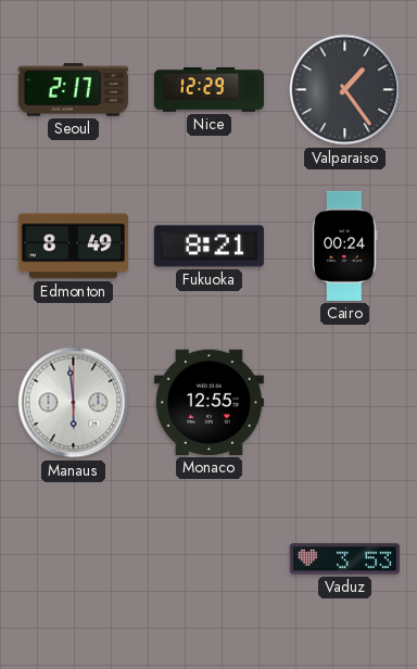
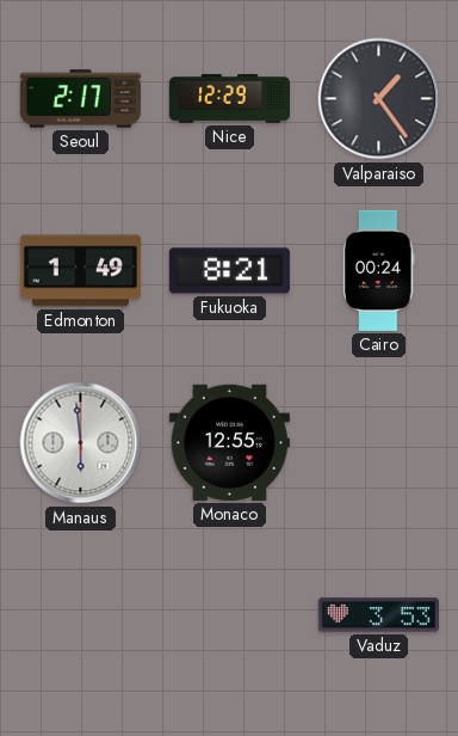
Edmonton: 8:49 -> 1:49 (80, 271)
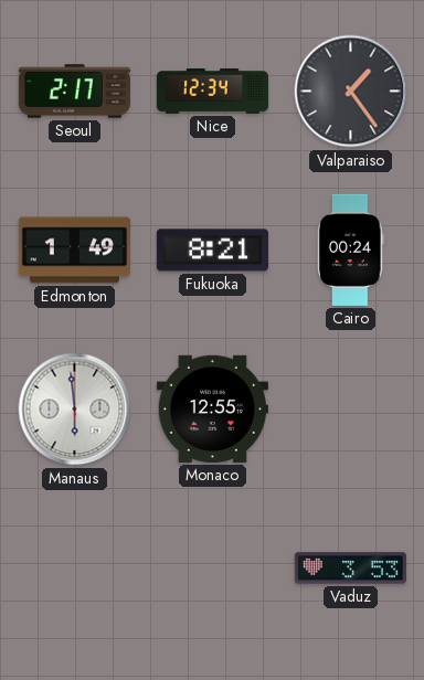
Nice: 12:29 -> 12:34 (212, 92)
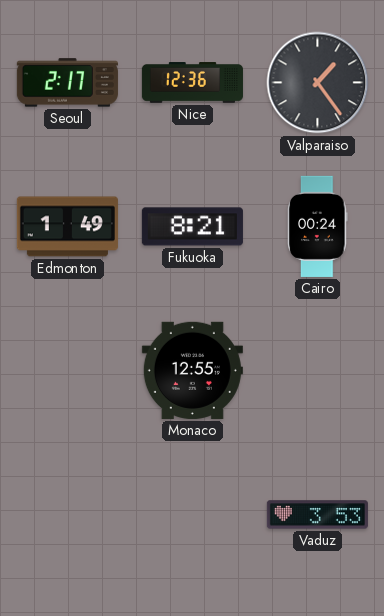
Nice: 12:34 -> 12:36 (192, 83)
Manaus: 5:59 -> none (75, 410)
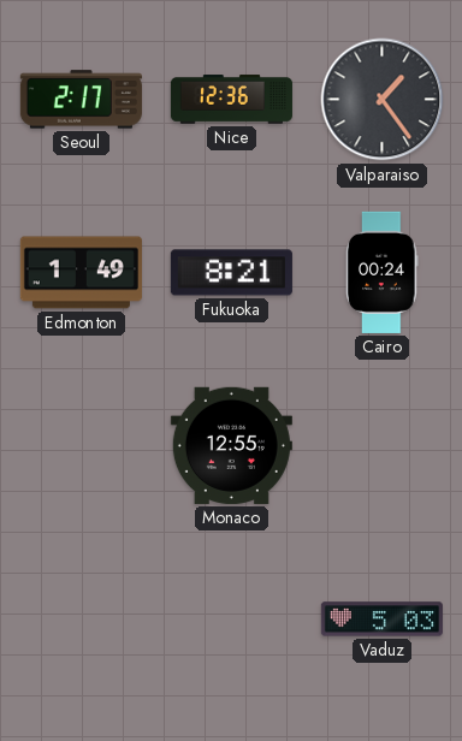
Vaduz: 3:53 -> 5:03 (381, 620)
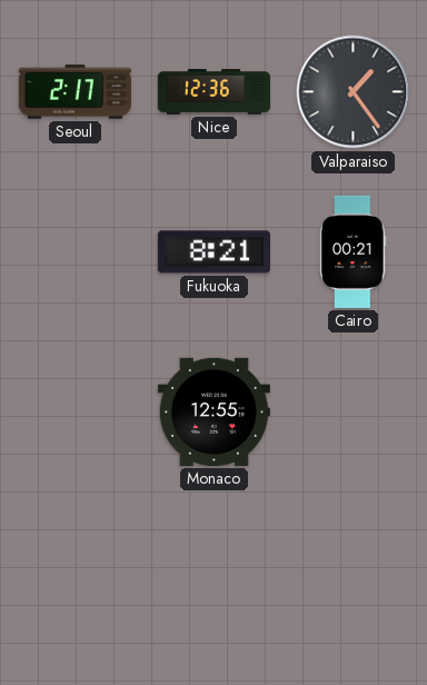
Edmonton: 1:49 -> none (81, 273)
Cairo: 00:24 -> 00:21 (354, 251)
Vaduz: 5:03 -> none (381, 620)
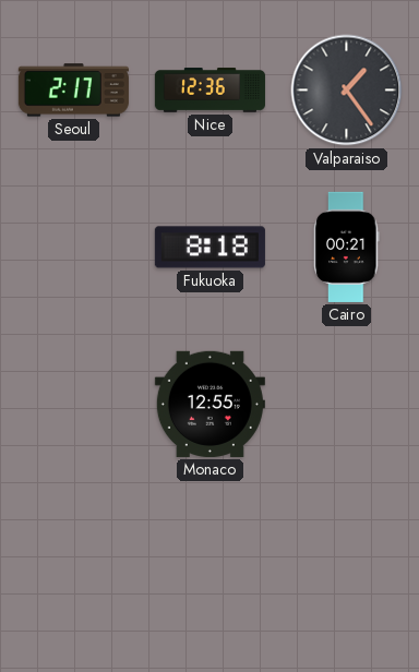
Fukuoka: 8:21 -> 8:18 (209, 248)
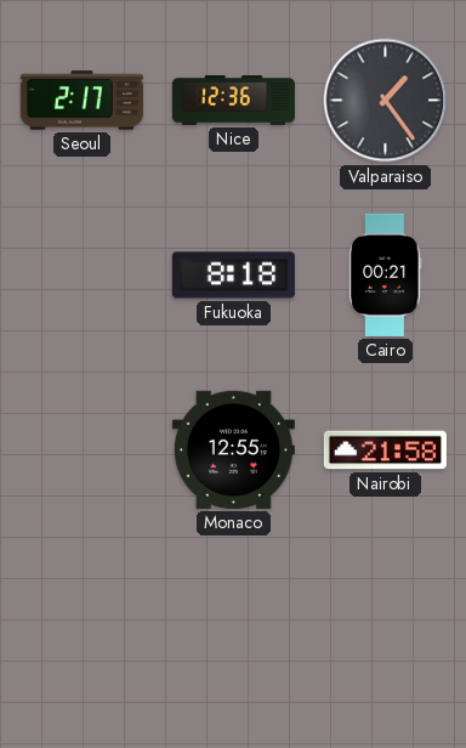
Nairobi: none -> 21:58 (385, 450)
